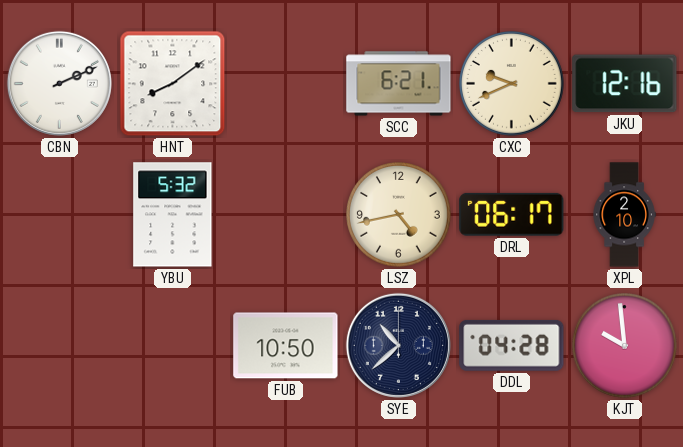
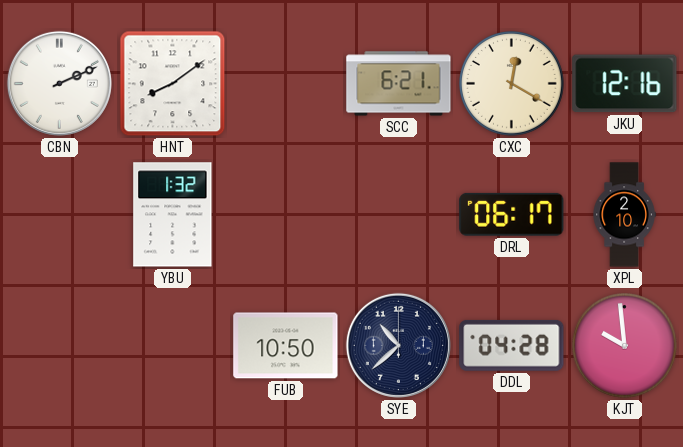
CXC: 9:41 -> 12:20 (512, 84)
YBU: 5:32 -> 1:32 (173, 215)
LSZ: 4:43 -> none (399, 215)
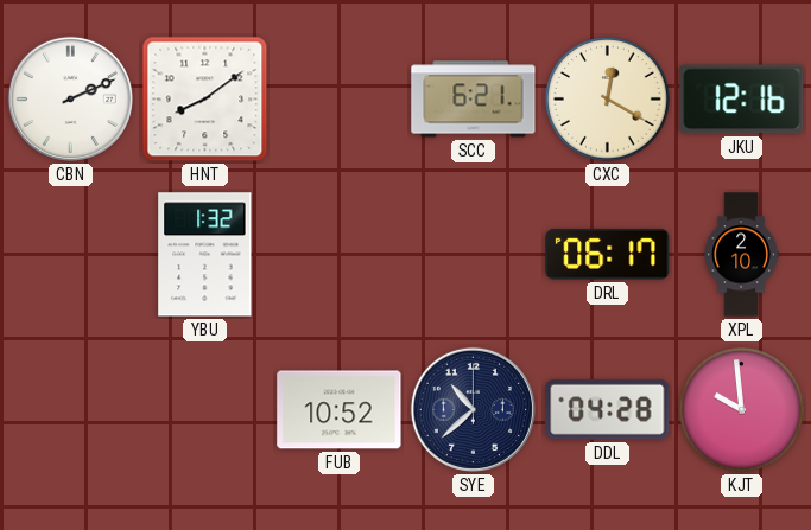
FUB: 10:50 -> 10:52 (340, 410)
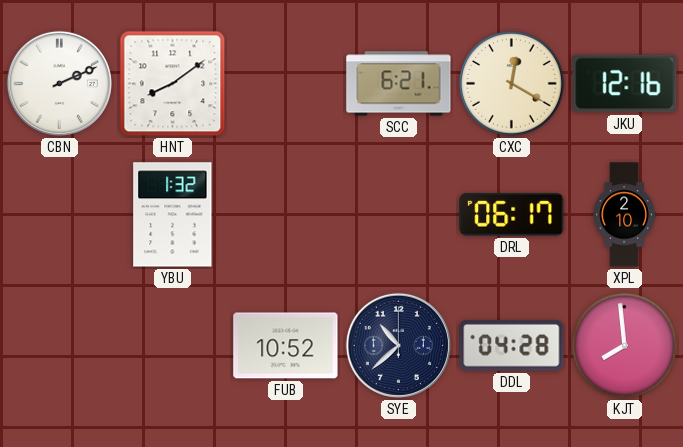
KJT: 9:59 -> 7:59 (625, 346)
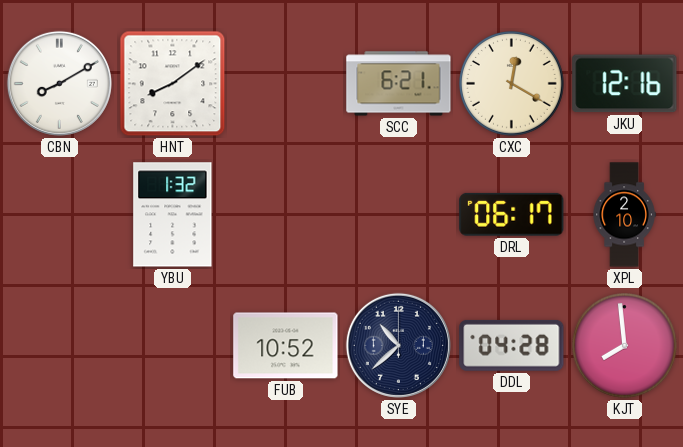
CBN: 2:11 -> 8:10 (59, 83)
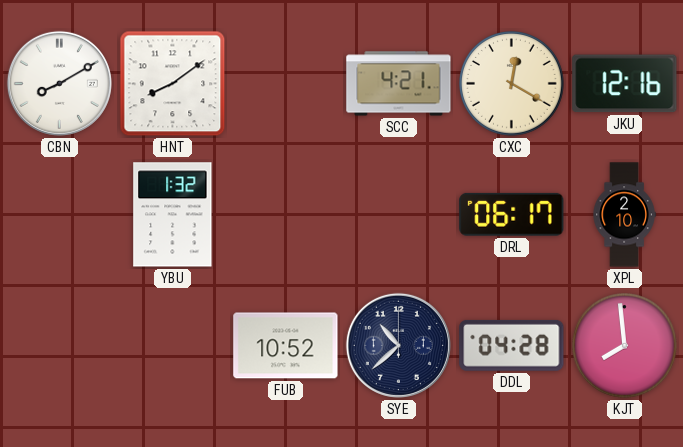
SCC: 6:21 -> 4:21 (399, 84)
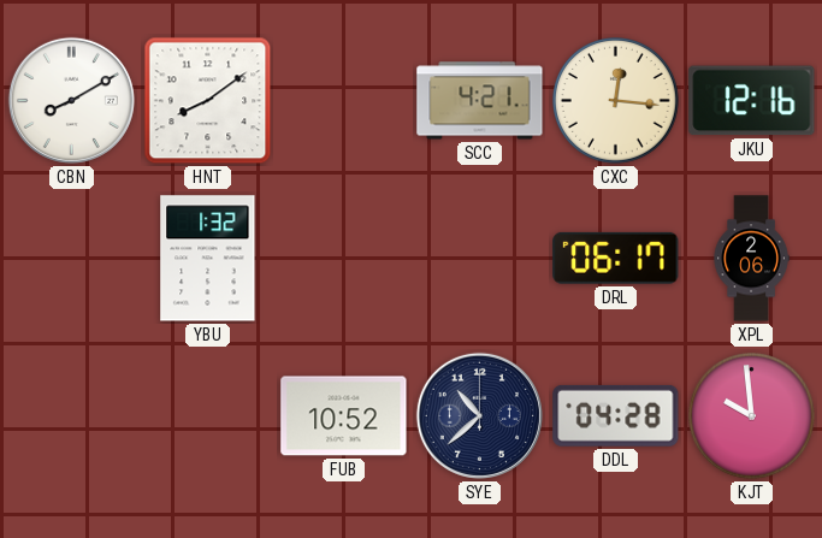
CXC: 12:20 -> 12:16 (616, 101)
XPL: 2:10 -> 2:06 (751, 259)
KJT: 7:59 -> 9:59 (752, 416)
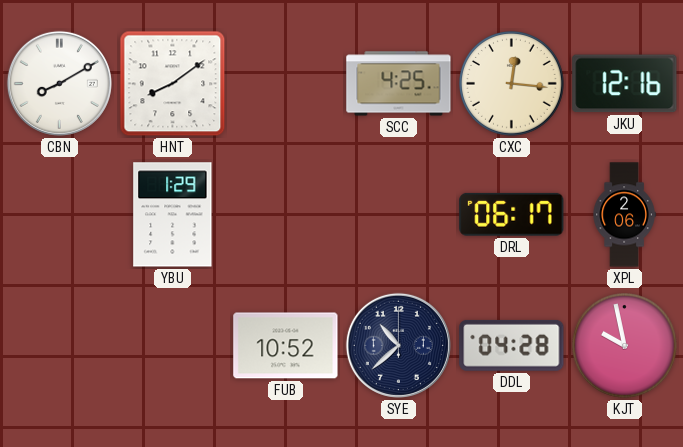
SCC: 4:21 -> 4:25 (399, 84)
YBU: 1:32 -> 1:29 (173, 215)
KJT: 9:59 -> 9:58 (625, 346)
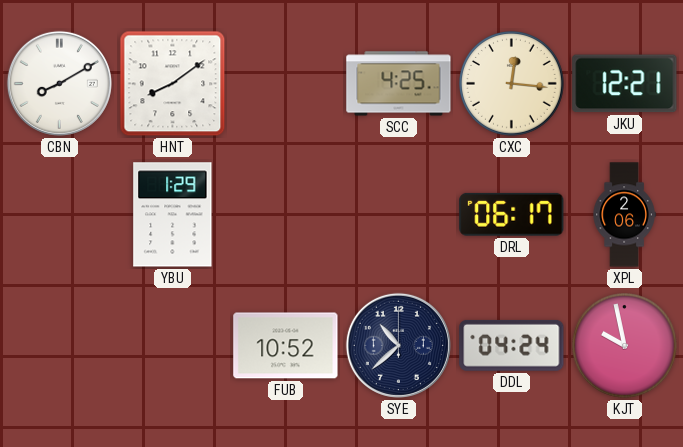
JKU: 12:16 -> 12:21 (625, 84)
DDL: 04:28 -> 04:24 (512, 345)
